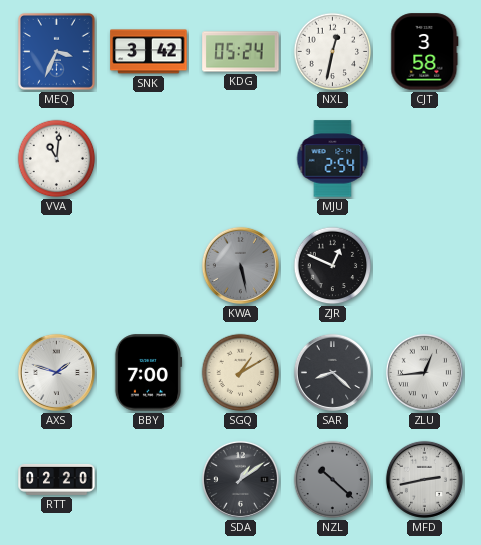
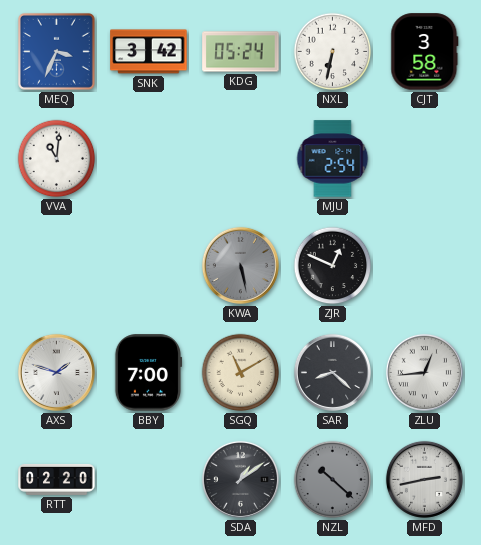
NXL: 12:32 -> 6:32 (333, 52)
SGQ: 1:10 -> 11:10 (241, 373)
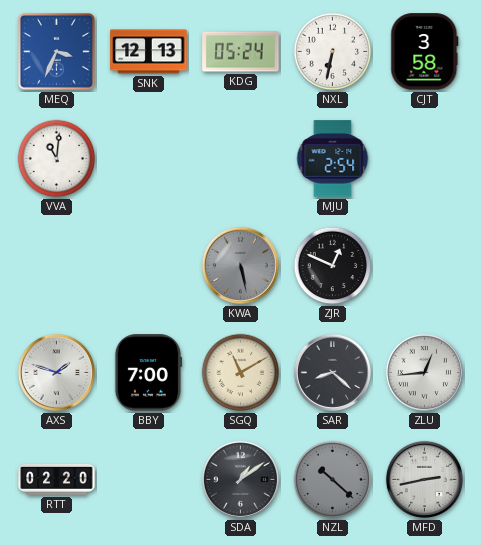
SNK: 3:42 -> 12:13 (149, 52)
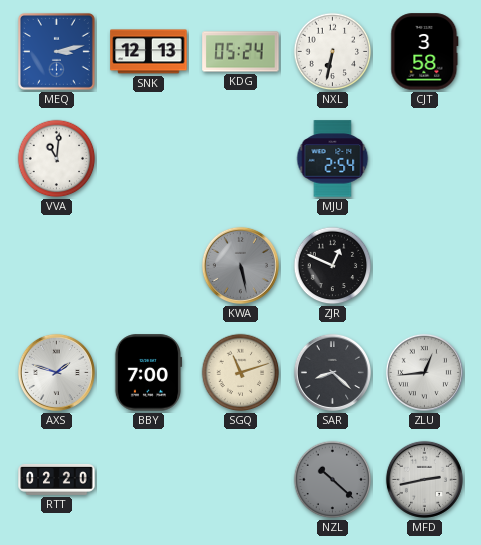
MEQ: 3:34 -> 3:13 (56, 51)
SGQ: 11:10 -> 11:12 (241, 373)
SDA: 1:09 -> none (240, 479)
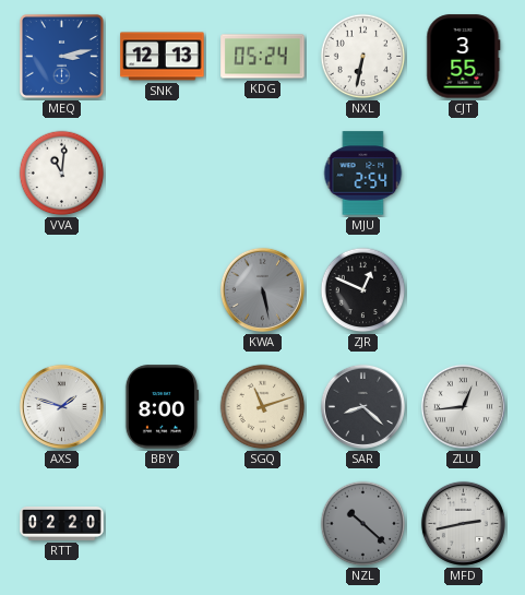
CJT: 3:58 -> 3:55 (464, 57)
BBY: 7:00 -> 8:00 (162, 407)
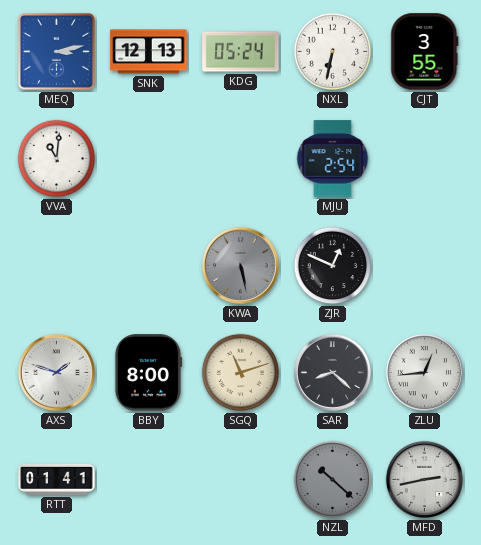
RTT: 02:20 -> 01:41 (57, 479)
